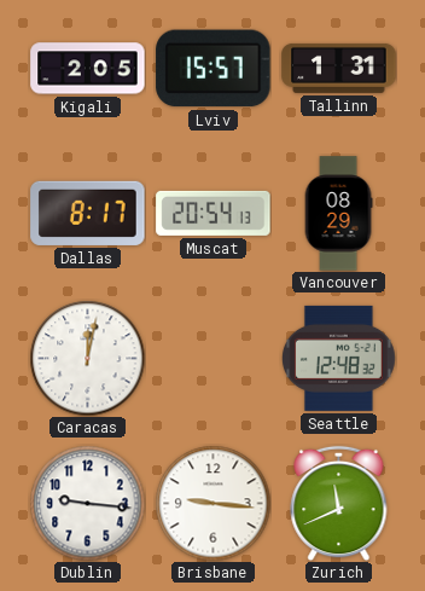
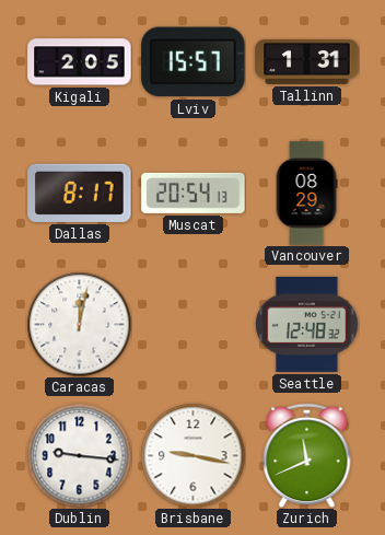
Brisbane: 9:16 -> 9:17 (192, 455)
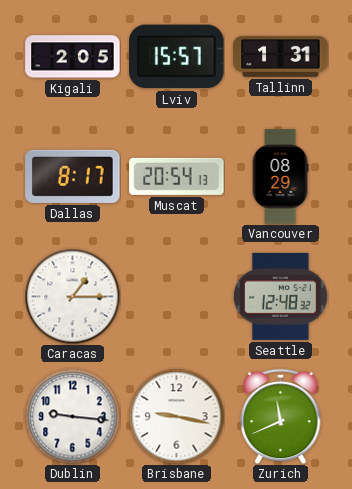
Caracas: 12:02 -> 1:15 (72, 296)
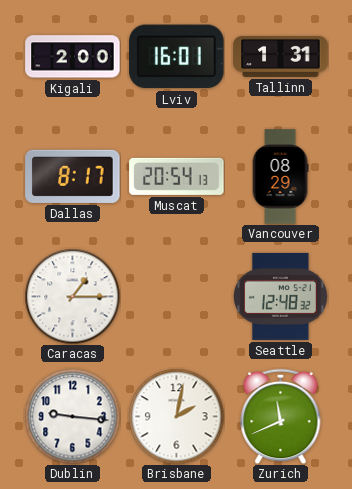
Kigali: 2:05 -> 2:00 (73, 57)
Lviv: 15:57 -> 16:01 (177, 57)
Brisbane: 9:17 -> 2:02 (176, 416)
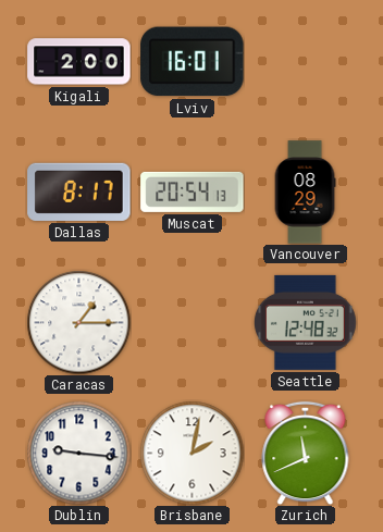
Tallinn: 1:31 -> none (281, 56)
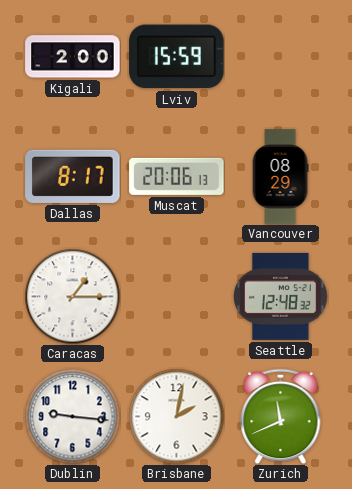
Lviv: 16:01 -> 15:59 (177, 57)
Muscat: 20:54 -> 20:06 (177, 176)
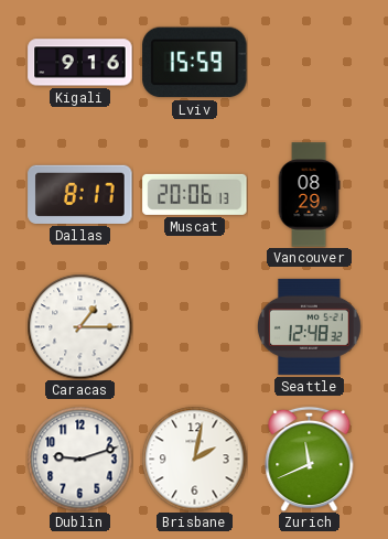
Kigali: 2:00 -> 9:16 (80, 63)
Dublin: 9:16 -> 9:12 (79, 459)
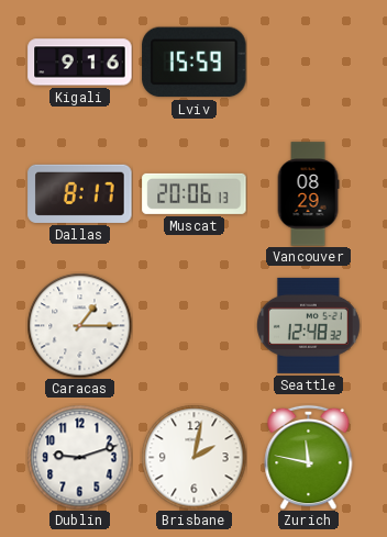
Zurich: 11:41 -> 11:47 (309, 457)
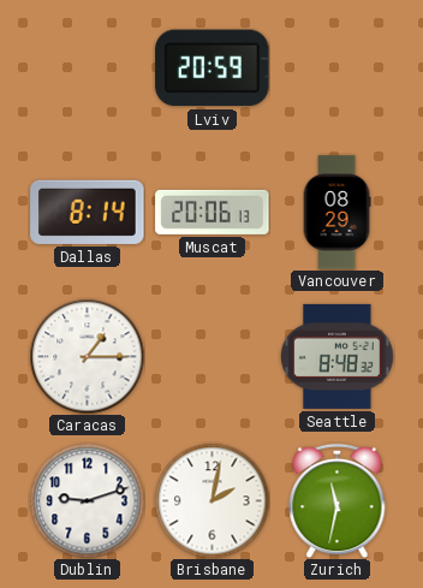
Kigali: 9:16 -> none (80, 63)
Lviv: 15:59 -> 20:59 (213, 69)
Dallas: 8:17 -> 8:14 (88, 212)
Seattle: 12:48 -> 8:48 (336, 356)
Zurich: 11:47 -> 11:32 (338, 500)
